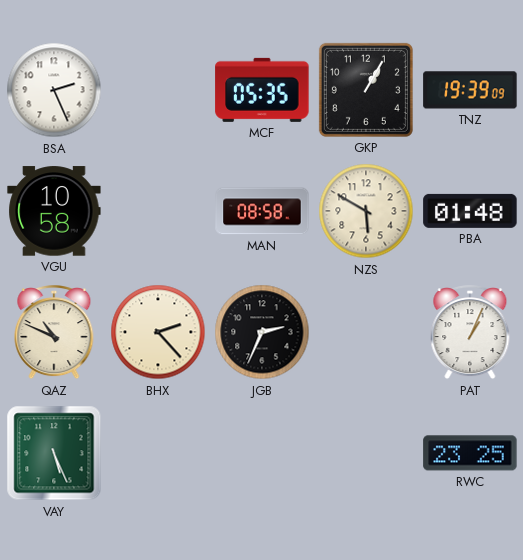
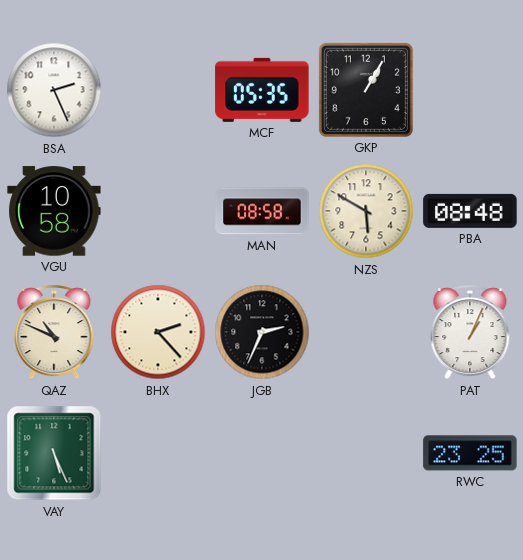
TNZ: 19:39 -> none (470, 90)
PBA: 01:48 -> 08:48 (470, 211)
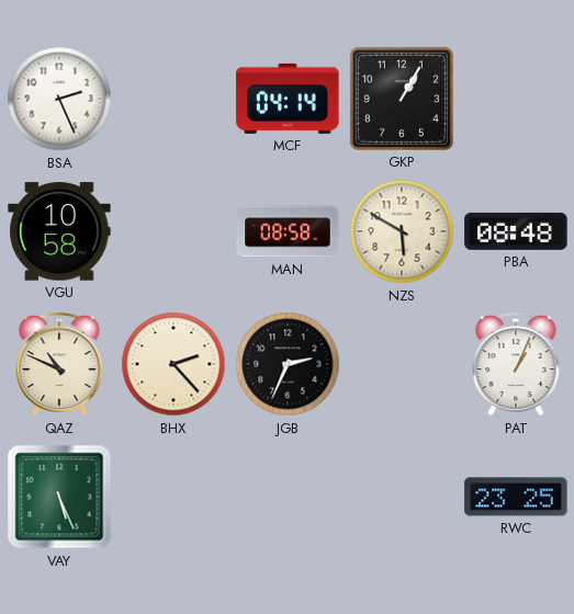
MCF: 05:35 -> 04:14 (288, 99)
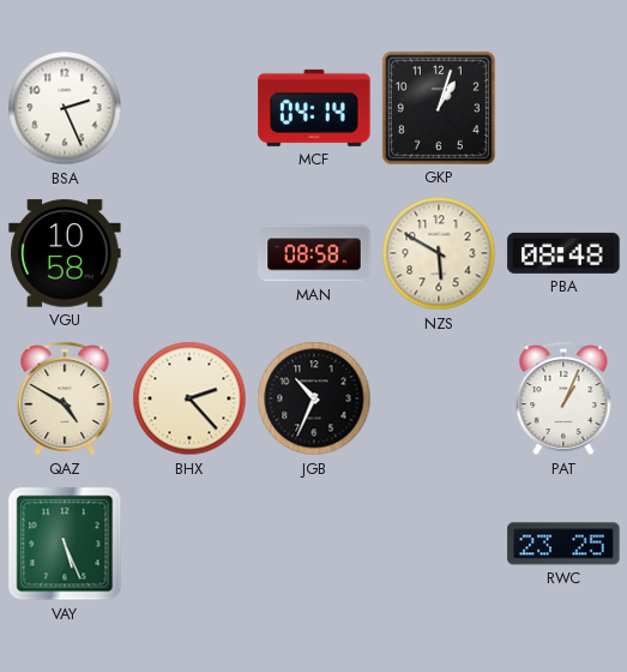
GKP: 1:05 -> 1:03 (439, 108)
QAZ: 10:49 -> 4:50 (65, 400)
JGB: 2:34 -> 10:34 (314, 398)
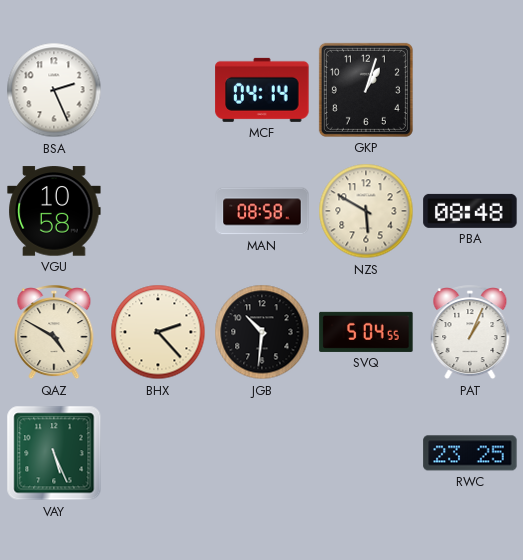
JGB: 10:34 -> 10:31 (262, 332)
SVQ: none -> 5:04 (366, 332)
